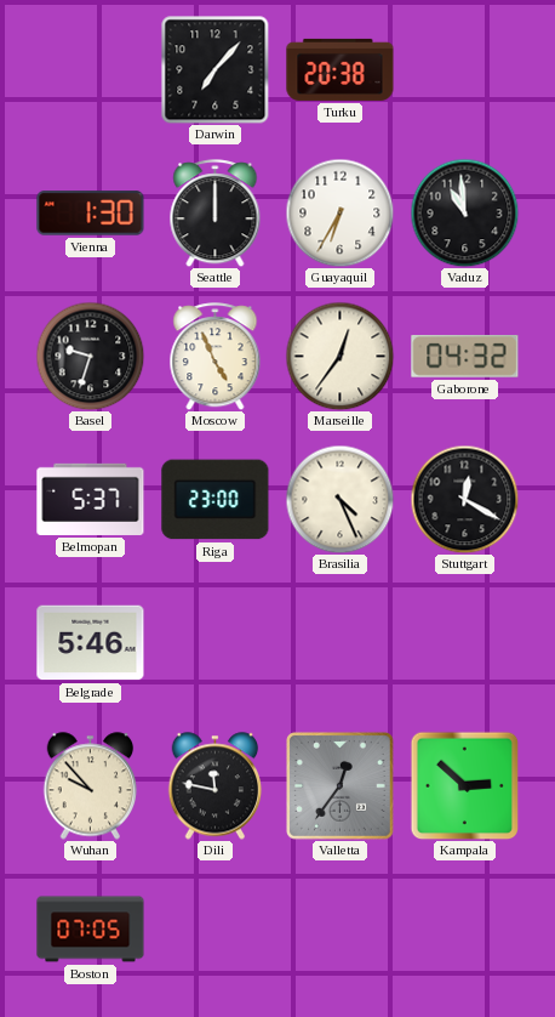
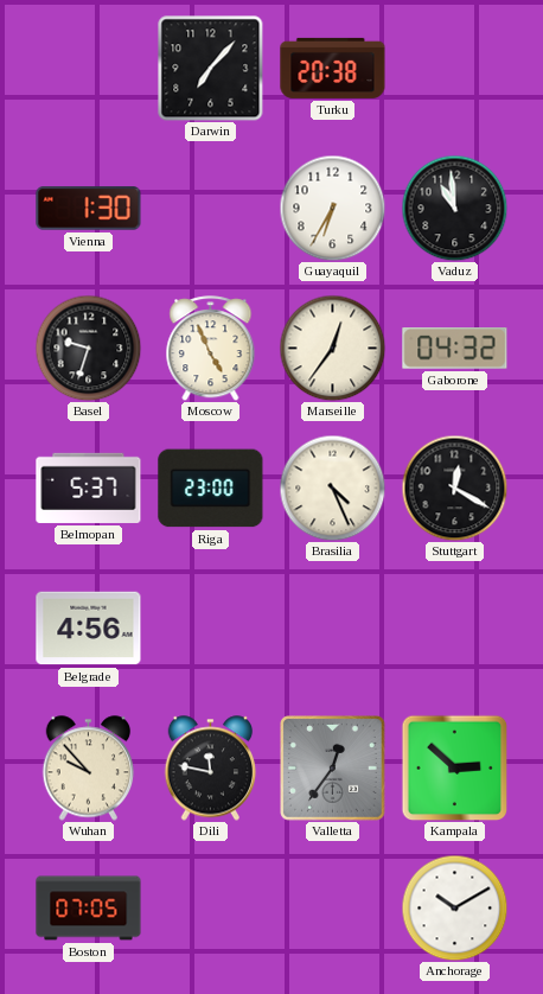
Seattle: 12:00 -> none (216, 214)
Belgrade: 5:46 -> 4:56 (89, 629)
Anchorage: none -> 10:10 (454, 907)
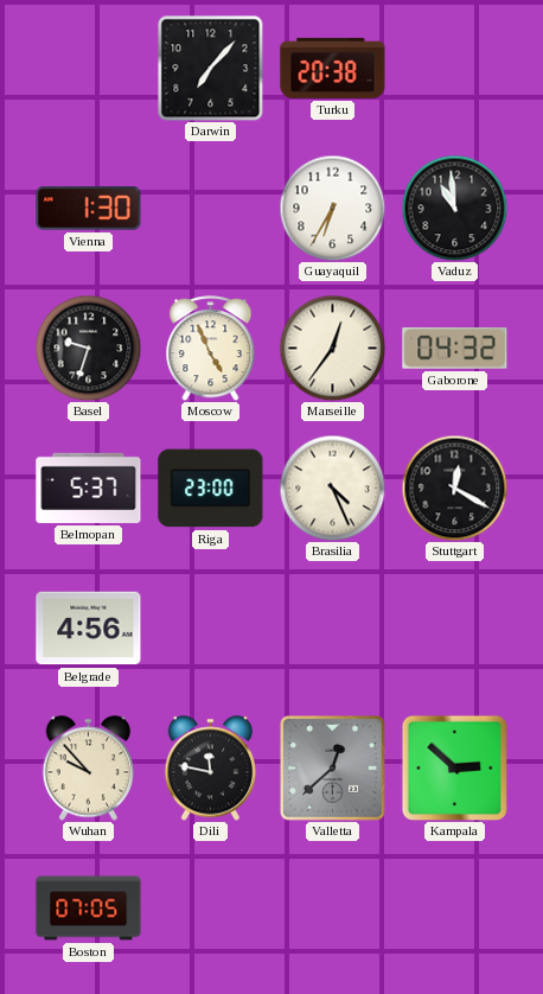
Valletta: 12:36 -> 12:38 (333, 769)
Anchorage: 10:10 -> none (454, 907)
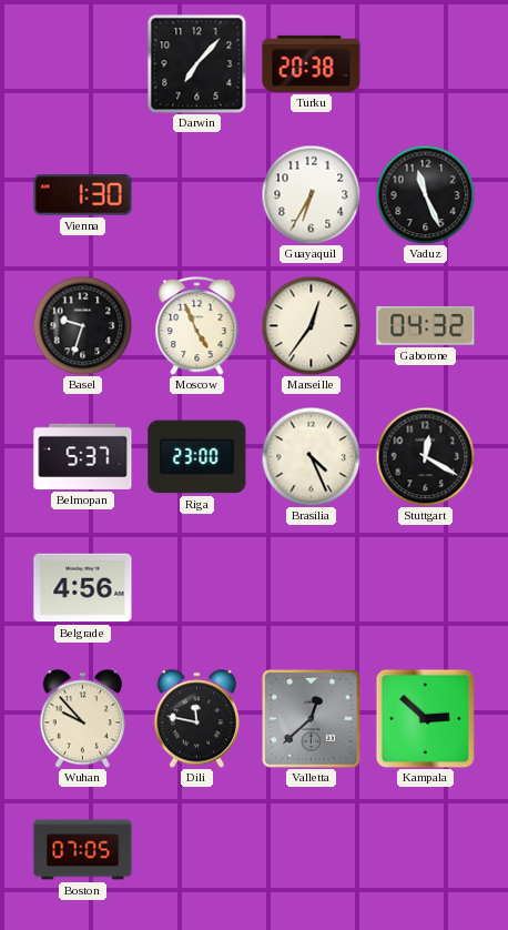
Vaduz: 10:59 -> 11:26 (425, 194)
